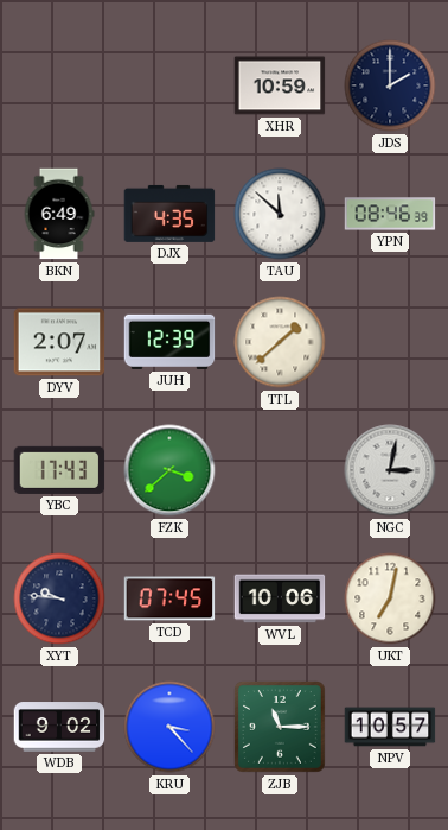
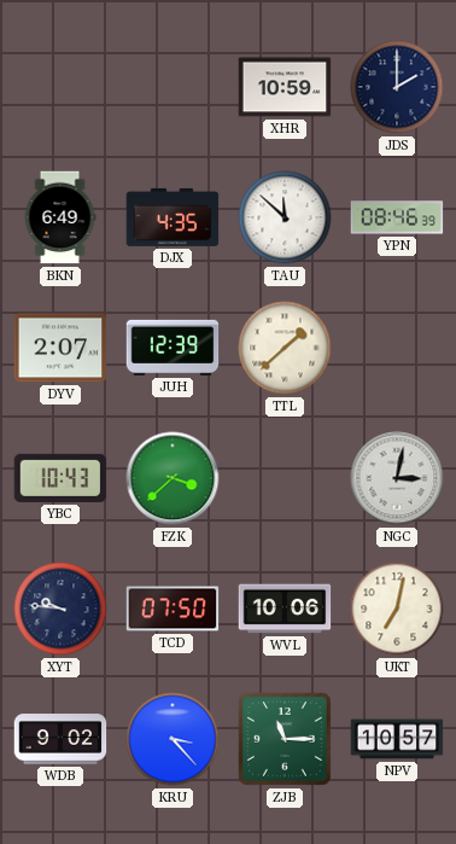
YBC: 17:43 -> 10:43 (60, 478)
TCD: 07:45 -> 07:50 (173, 609)
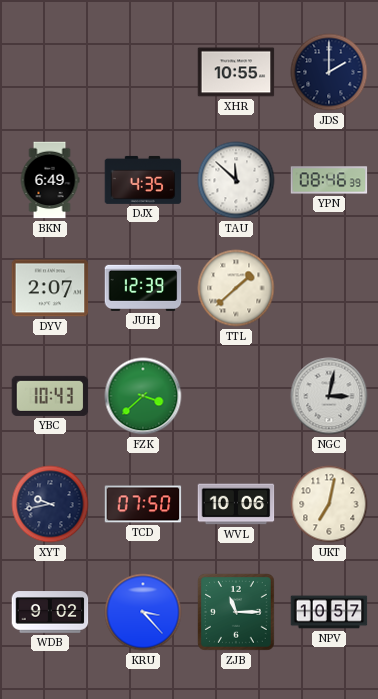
XHR: 10:59 -> 10:55 (236, 72)
XYT: 9:46 -> 9:43 (50, 504)
